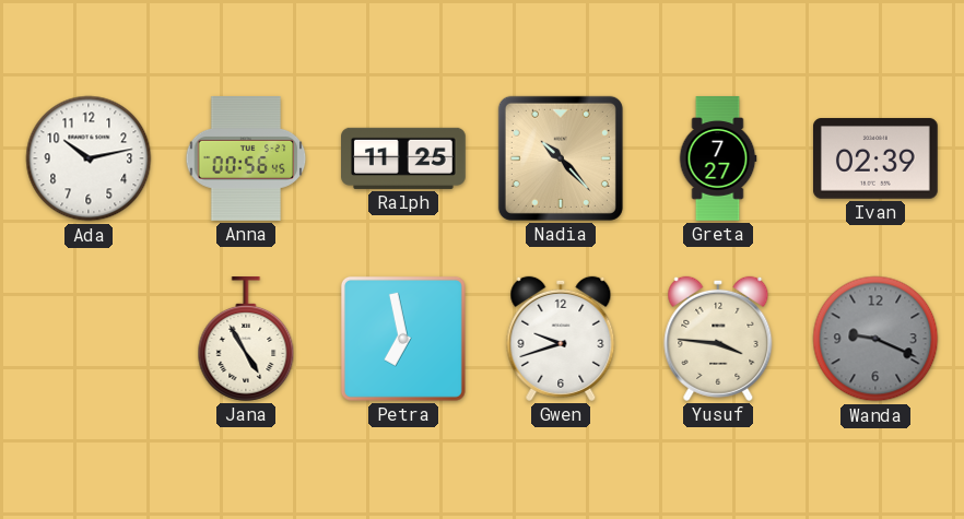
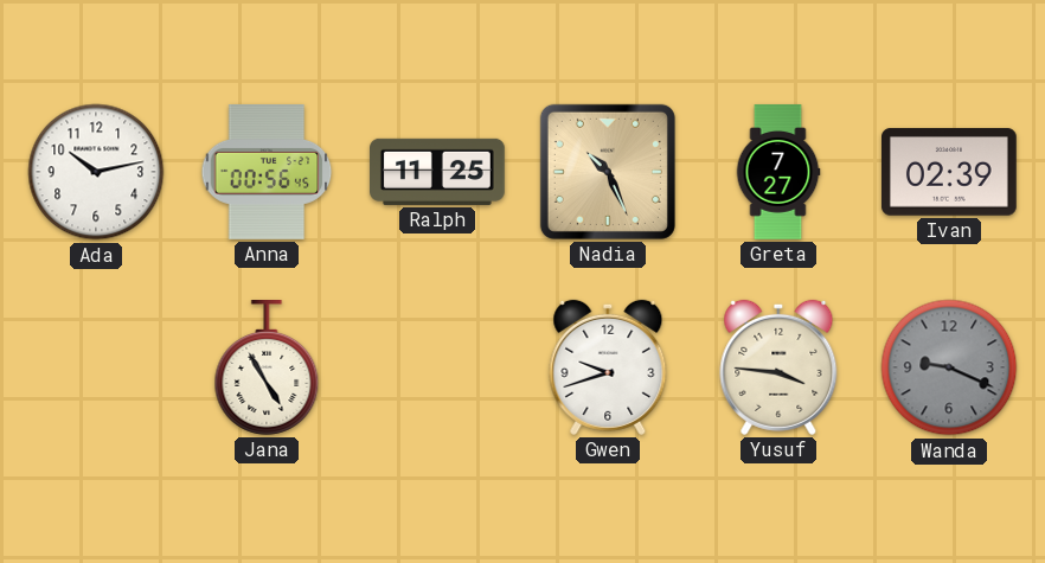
Nadia: 10:23 -> 10:26 (608, 172)
Petra: 6:58 -> none (403, 339)
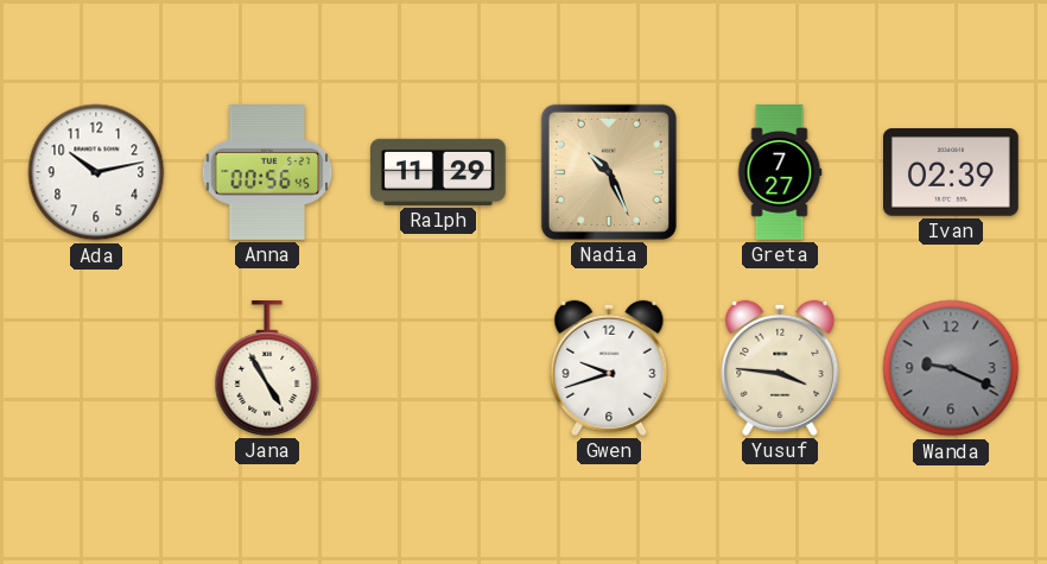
Ralph: 11:25 -> 11:29 (439, 172)
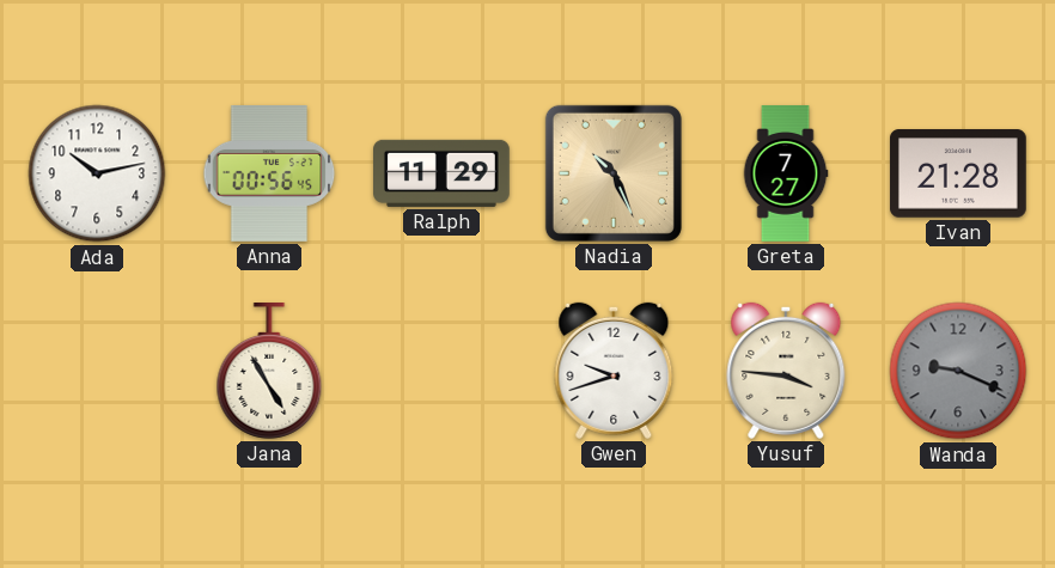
Ivan: 02:39 -> 21:28 (959, 173)
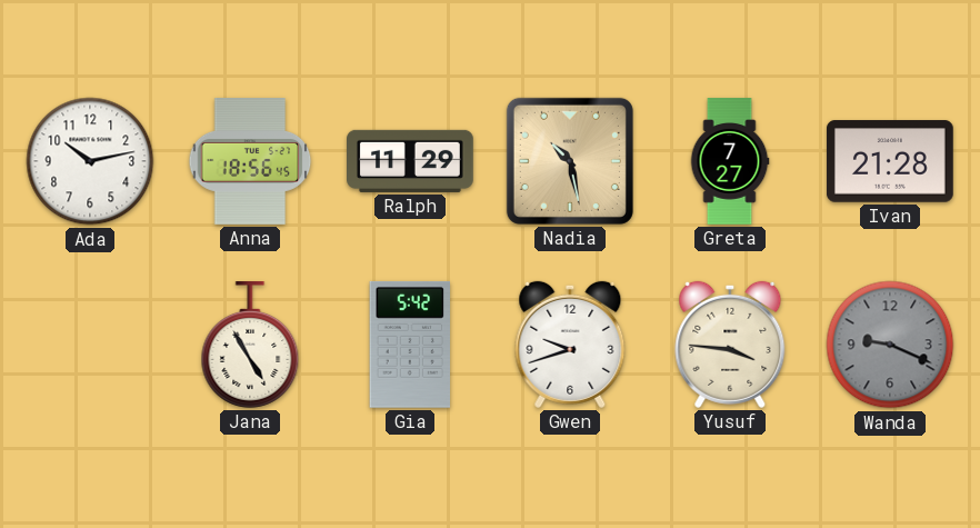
Anna: 00:56 -> 18:56 (250, 162)
Nadia: 10:26 -> 10:28 (570, 161)
Gia: none -> 5:42 (410, 345)
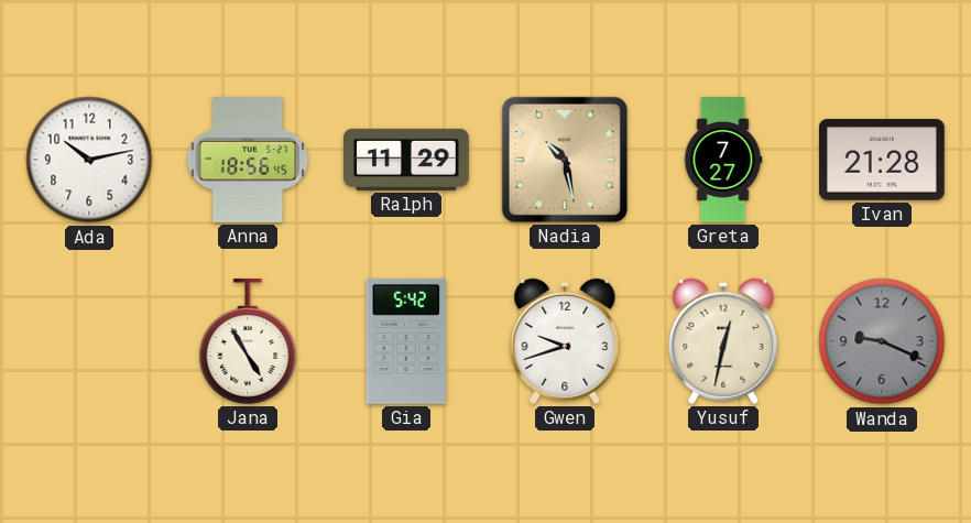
Yusuf: 3:46 -> 12:32 (723, 341)
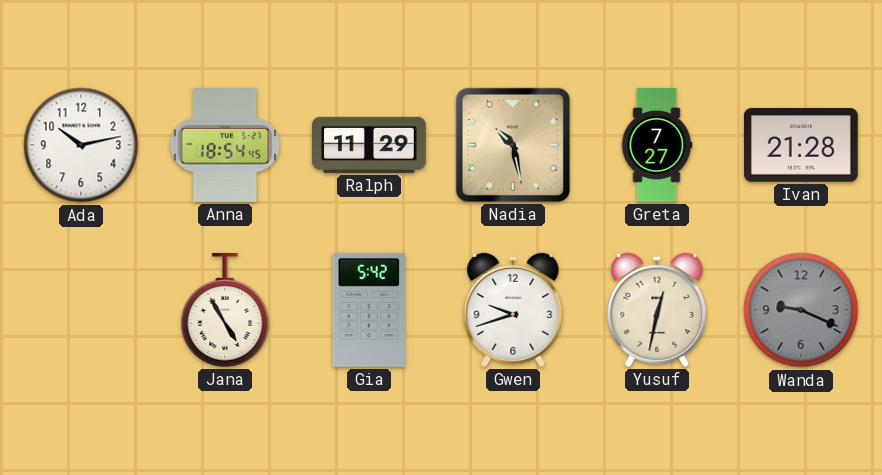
Anna: 18:56 -> 18:54 (225, 146)
